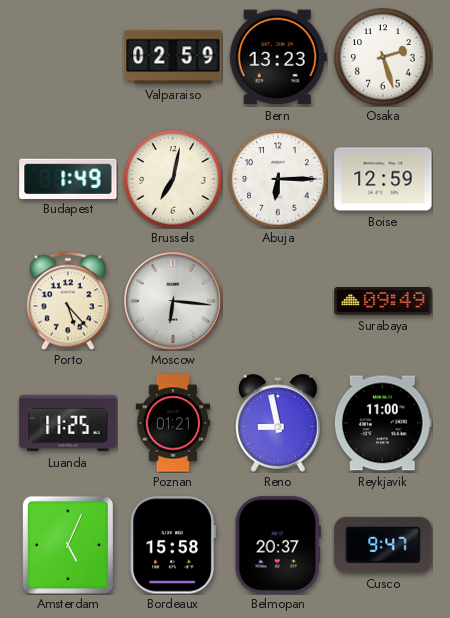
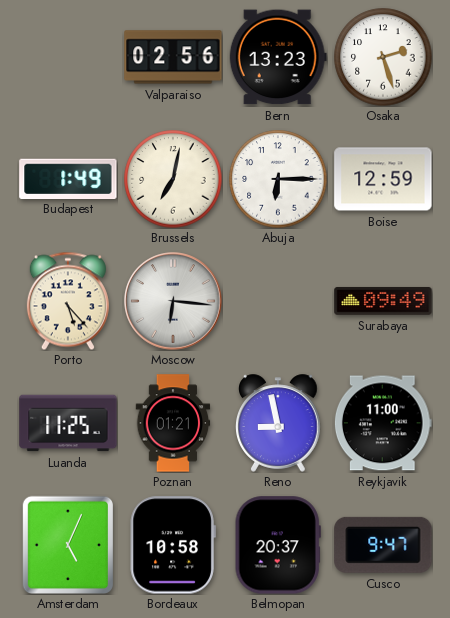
Valparaiso: 02:59 -> 02:56 (173, 57)
Bordeaux: 15:58 -> 10:58 (173, 545)
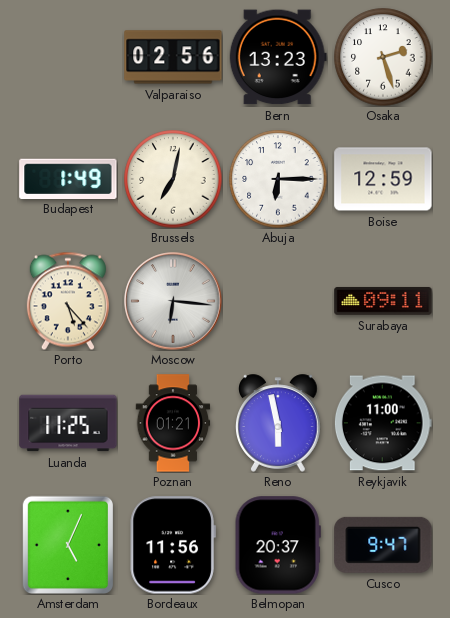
Surabaya: 09:49 -> 09:11 (383, 301)
Reno: 8:58 -> 5:58 (279, 423)
Bordeaux: 10:58 -> 11:56 (173, 545)
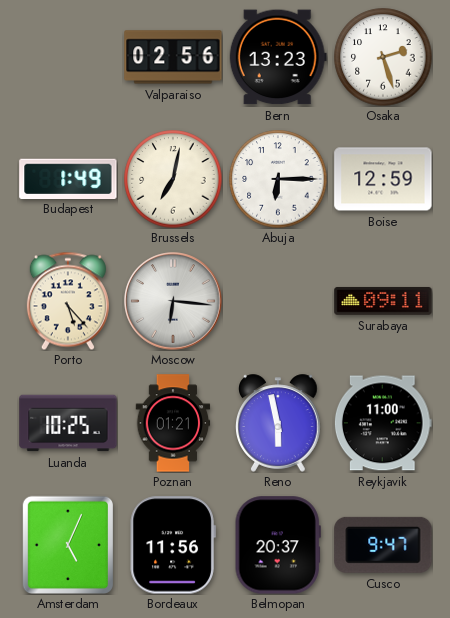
Luanda: 11:25 -> 10:25 (68, 423)
